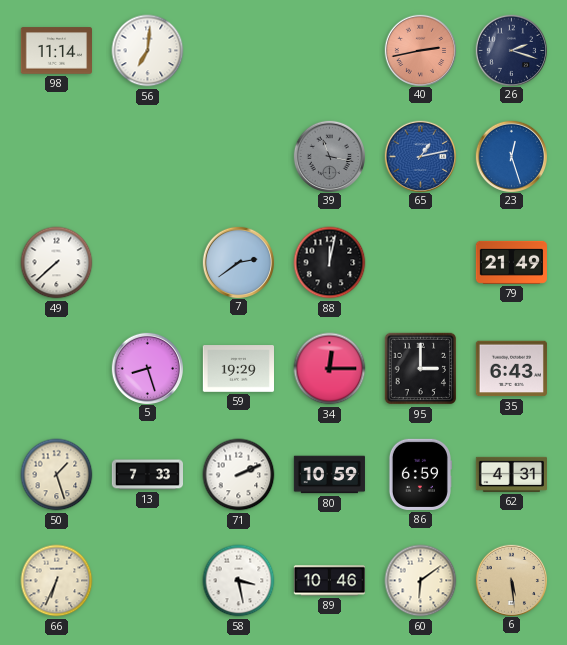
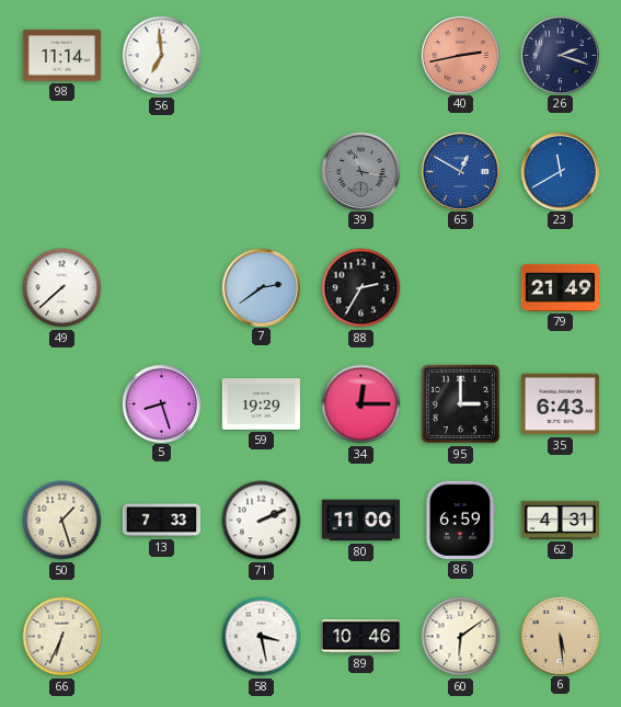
56: 7:01 -> 6:59 (162, 56)
65: 1:13 -> 12:50 (460, 171)
23: 12:27 -> 11:40 (560, 171)
88: 12:02 -> 2:35 (361, 288)
80: 10:59 -> 11:00 (360, 521)
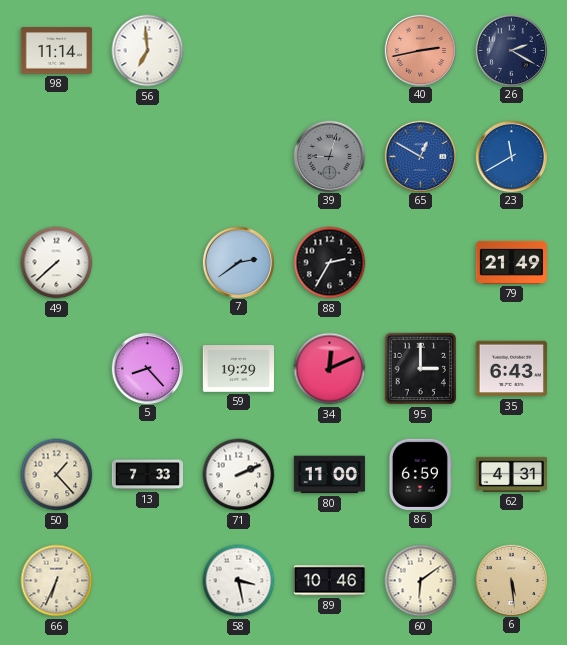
26: 2:18 -> 2:20 (511, 50)
39: 11:17 -> 9:03 (329, 156)
5: 8:27 -> 8:23 (147, 368)
34: 12:15 -> 12:11 (330, 369)
50: 1:27 -> 1:23 (57, 475)
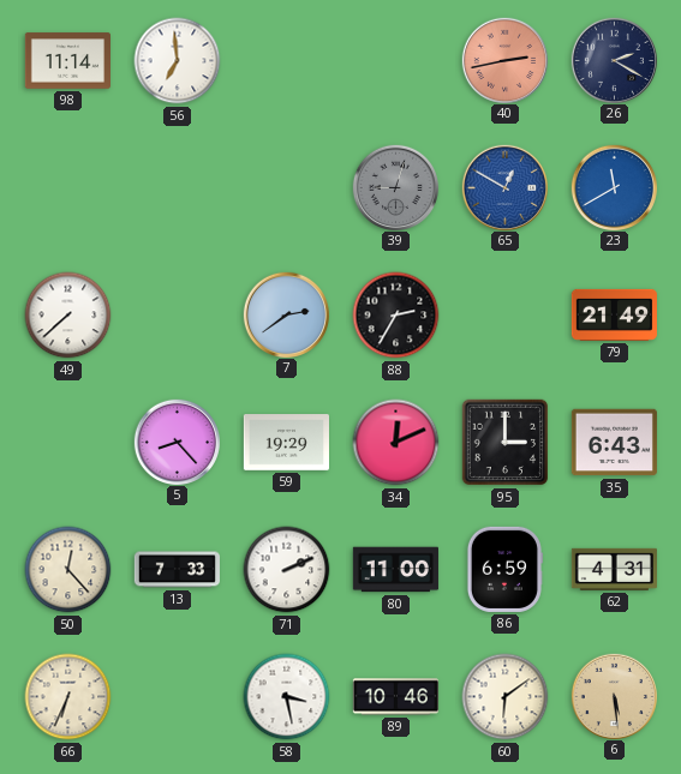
50: 1:23 -> 12:23 (68, 570)
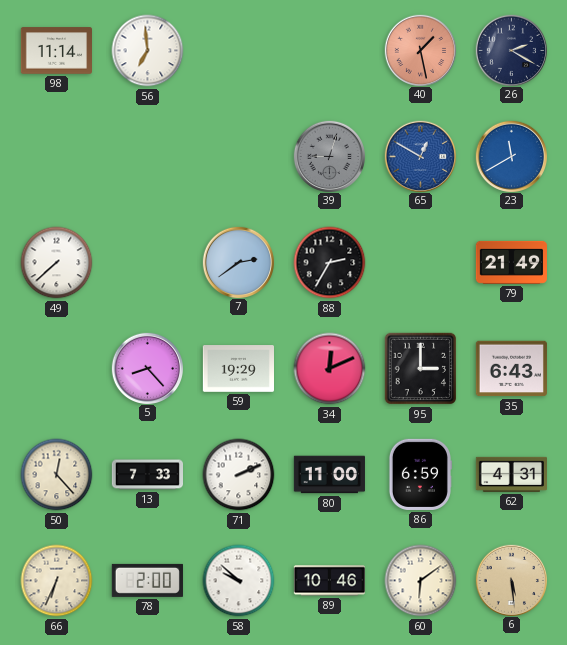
40: 2:43 -> 1:28 (420, 50)
78: none -> 2:00 (147, 580)
58: 3:28 -> 9:52 (239, 581)
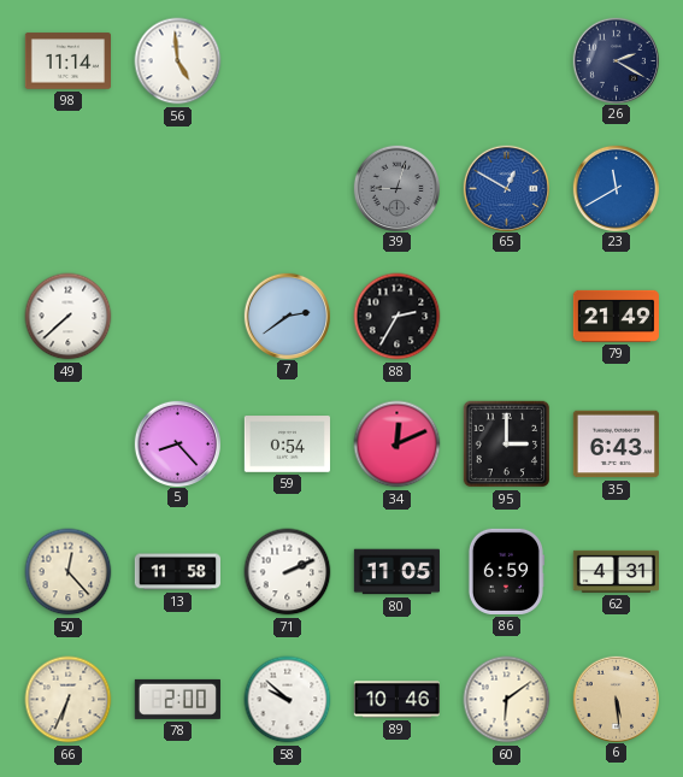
56: 6:59 -> 4:59 (178, 61)
40: 1:28 -> none (420, 50)
59: 19:29 -> 0:54 (287, 445)
13: 7:33 -> 11:58 (177, 572)
80: 11:00 -> 11:05 (396, 572)
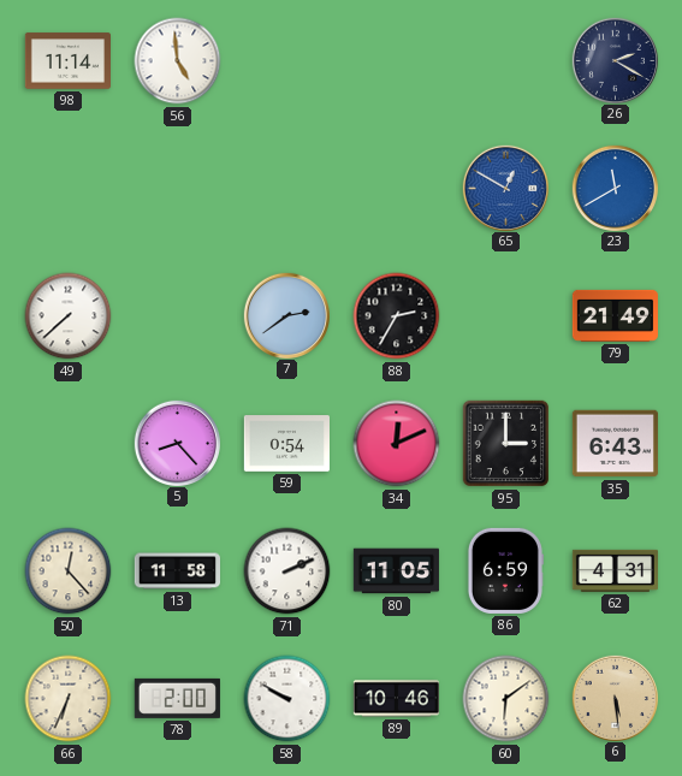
39: 9:03 -> none (396, 188)
58: 9:52 -> 9:50 (287, 699)
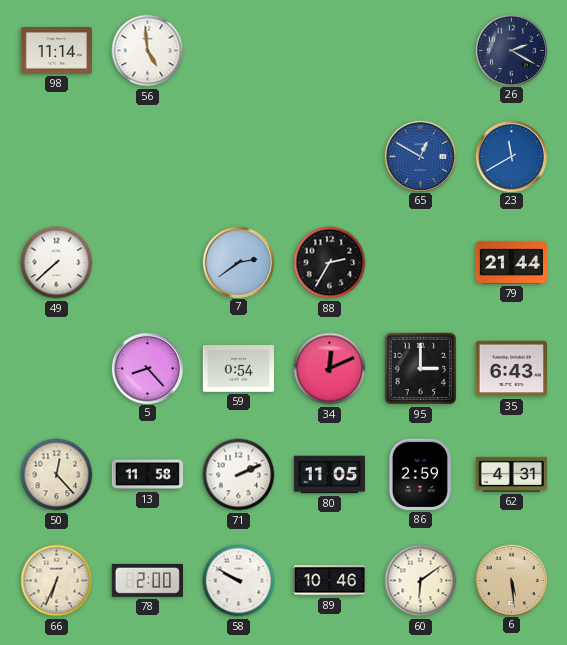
79: 21:49 -> 21:44 (511, 262)
86: 6:59 -> 2:59 (420, 474)
